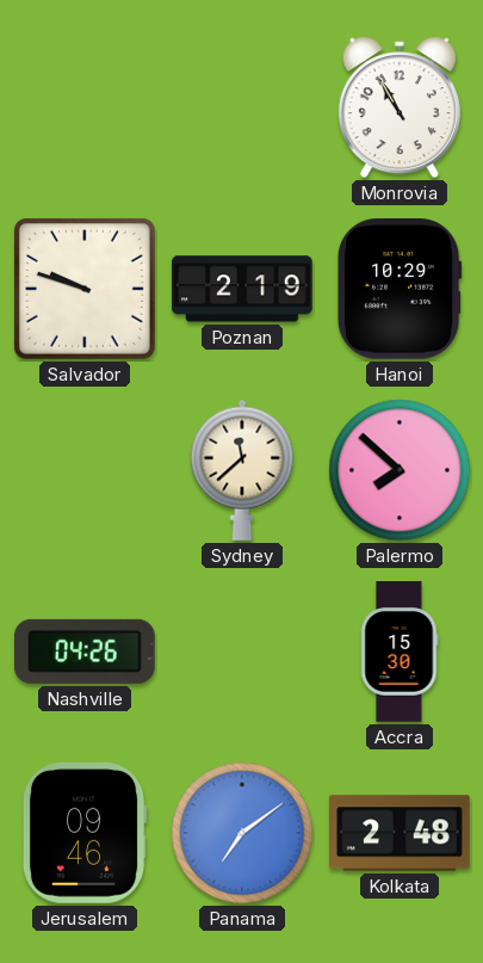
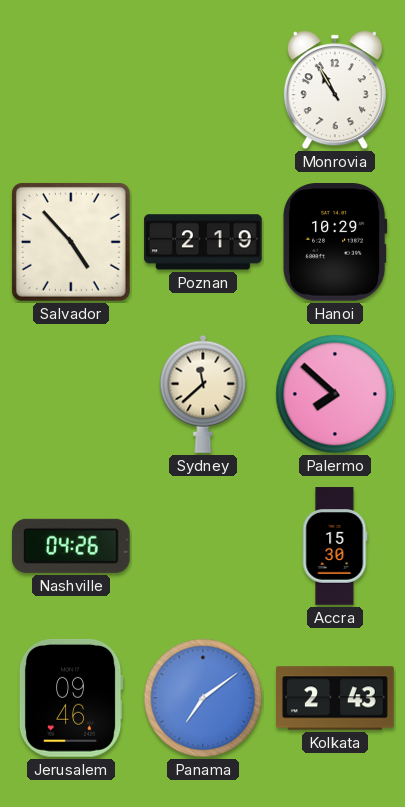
Salvador: 9:48 -> 4:53 (71, 242)
Kolkata: 2:48 -> 2:43 (335, 698)
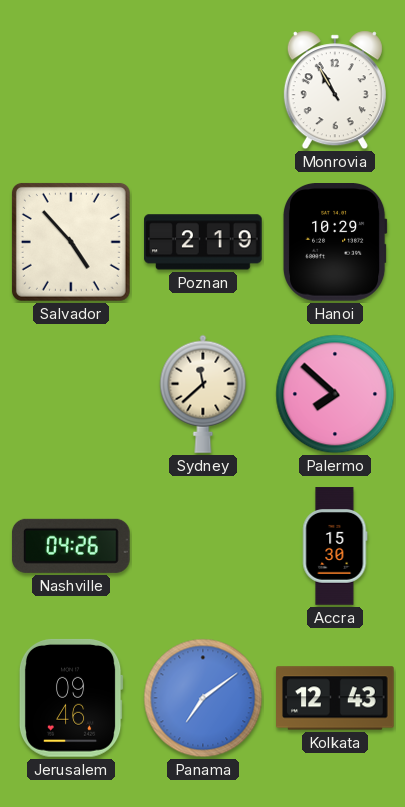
Kolkata: 2:43 -> 12:43 (335, 698)
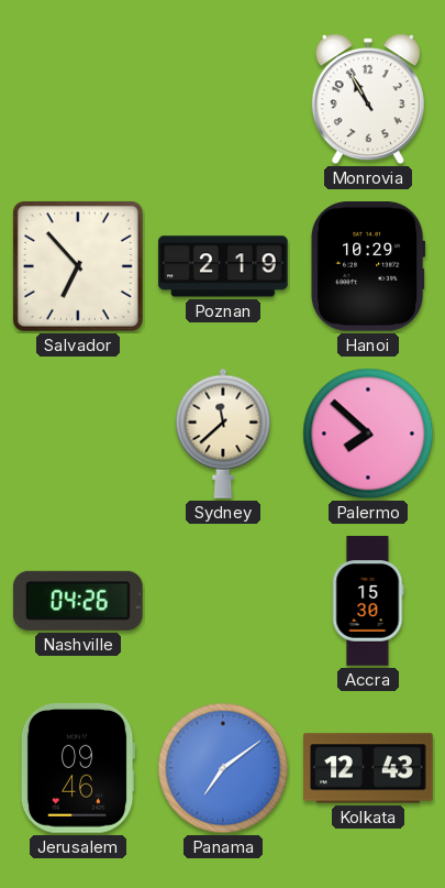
Salvador: 4:53 -> 6:53 (78, 266)
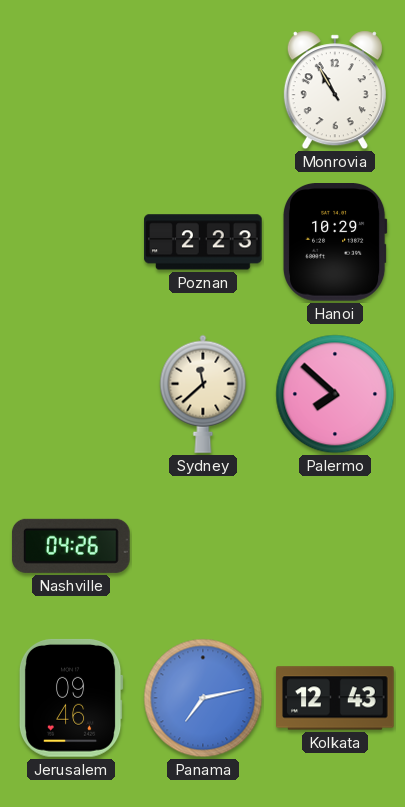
Salvador: 6:53 -> none (78, 266)
Poznan: 2:19 -> 2:23 (203, 242)
Accra: 15:30 -> none (368, 601)
Panama: 7:09 -> 7:13 (203, 698)
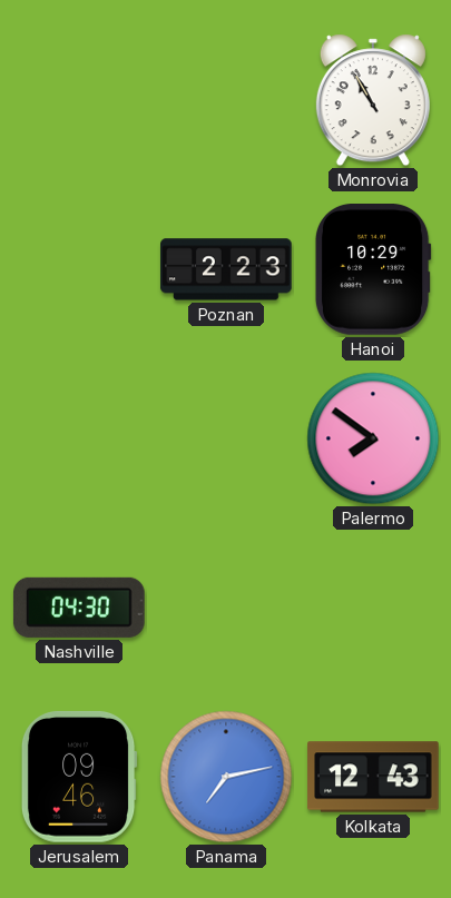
Sydney: 11:38 -> none (203, 394)
Palermo: 7:52 -> 7:51 (373, 438)
Nashville: 04:26 -> 04:30 (79, 608)
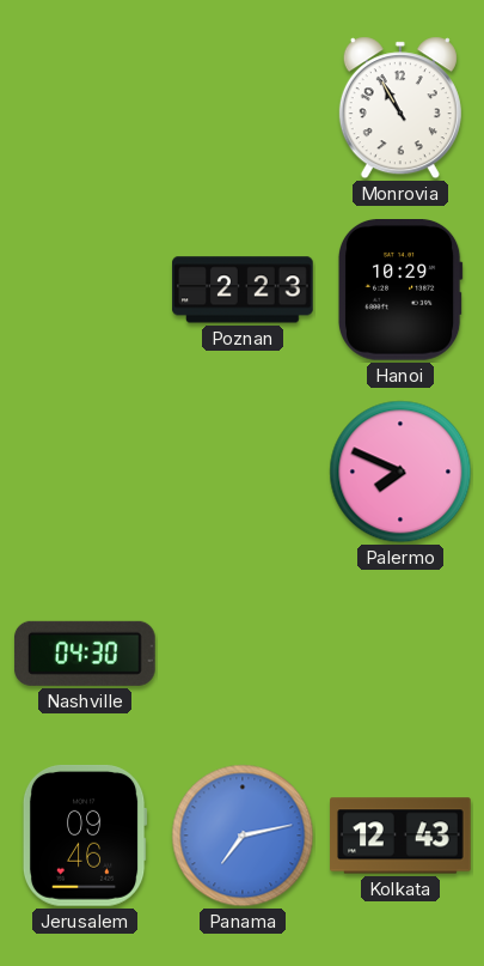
Palermo: 7:51 -> 7:49 (400, 472)
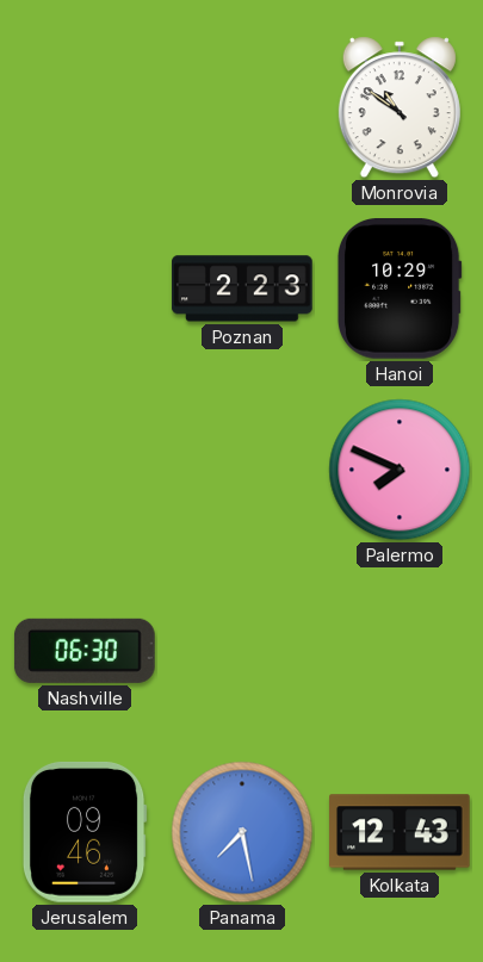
Monrovia: 10:55 -> 10:51 (400, 107)
Nashville: 04:30 -> 06:30 (85, 651)
Panama: 7:13 -> 7:28 (242, 832)
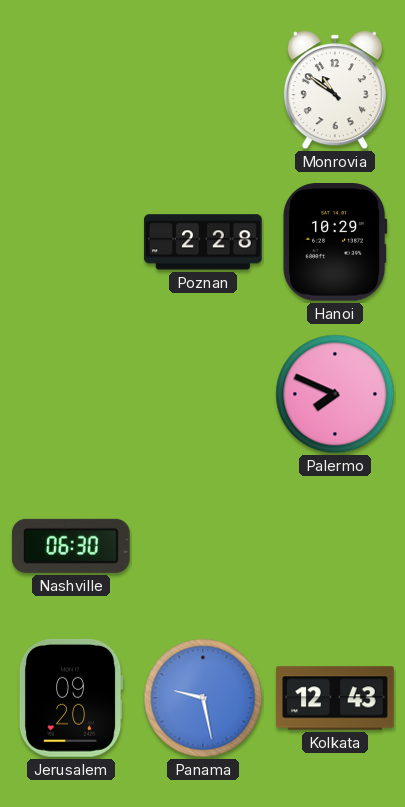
Poznan: 2:23 -> 2:28 (203, 242)
Jerusalem: 09:46 -> 09:20 (71, 698)
Panama: 7:28 -> 9:28 (203, 698)
